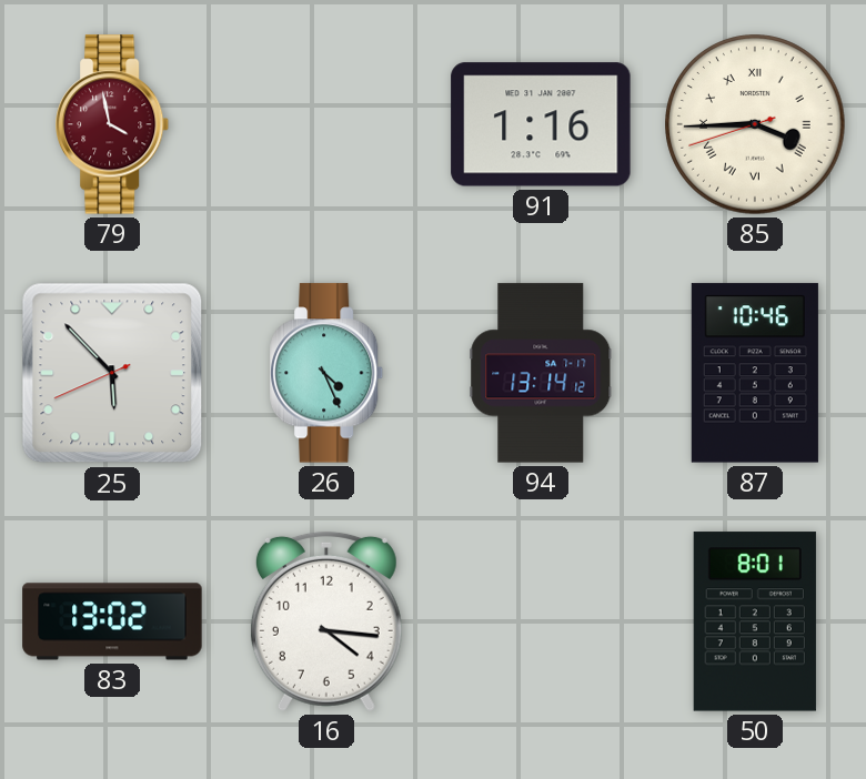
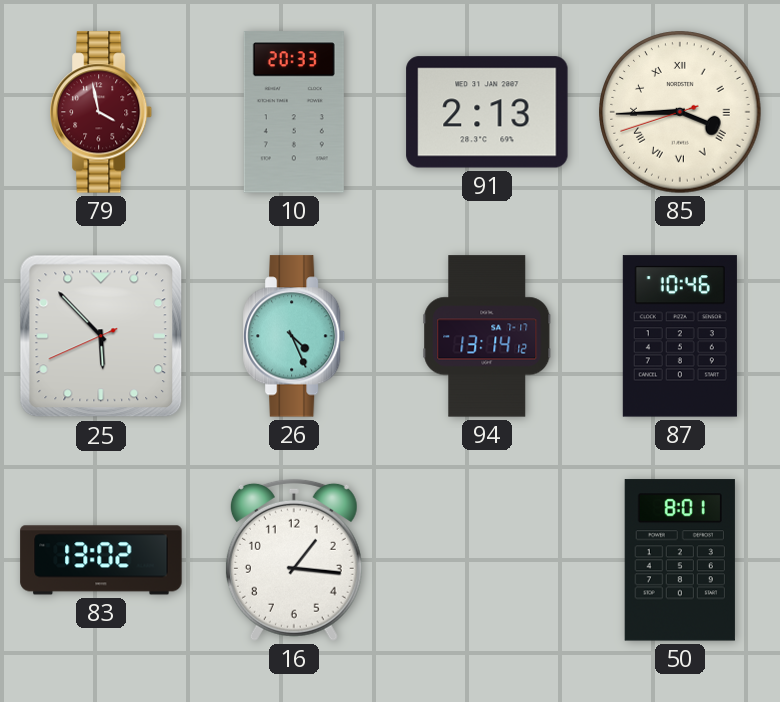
10: none -> 20:33 (294, 112)
91: 1:16 -> 2:13 (487, 112)
16: 4:16 -> 1:16 (294, 560)
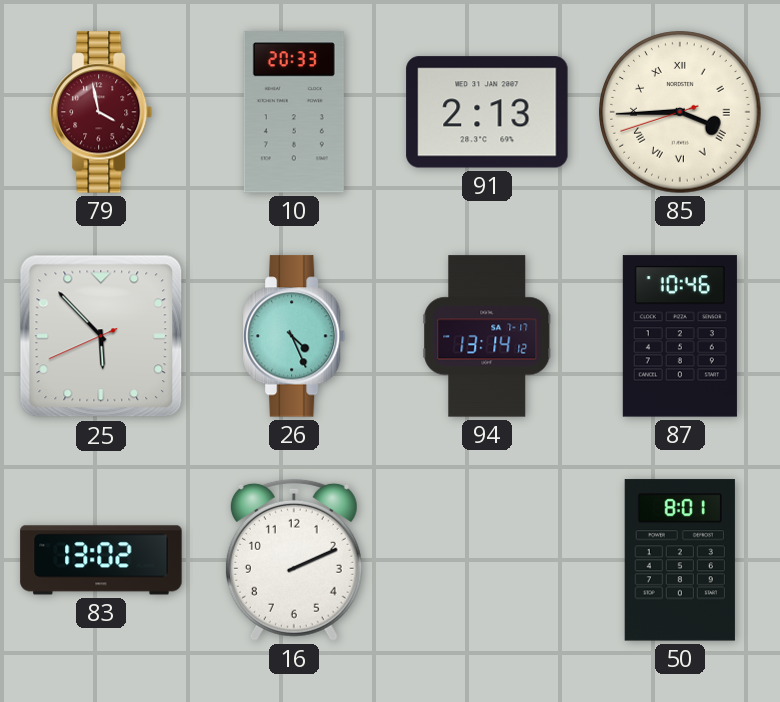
16: 1:16 -> 2:11 (294, 560)
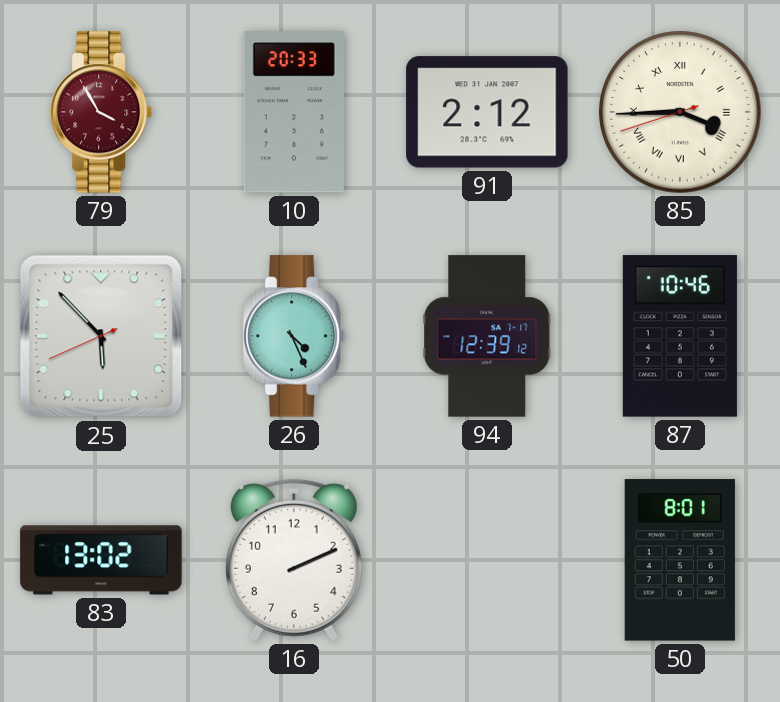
79: 3:58 -> 3:55 (101, 112)
91: 2:13 -> 2:12 (487, 112)
94: 13:14 -> 12:39 (487, 336)
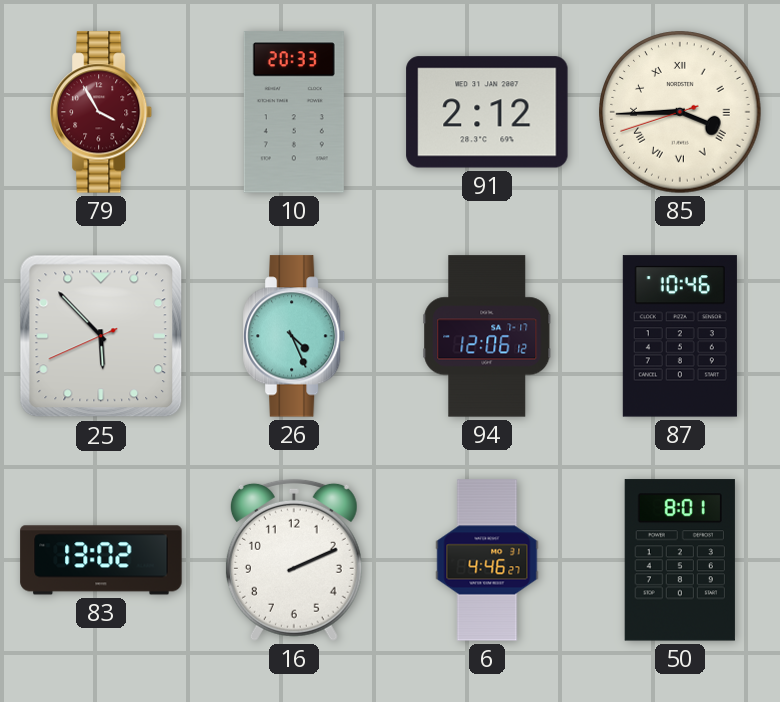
94: 12:39 -> 12:06 (487, 336)
6: none -> 4:46 (487, 560)
